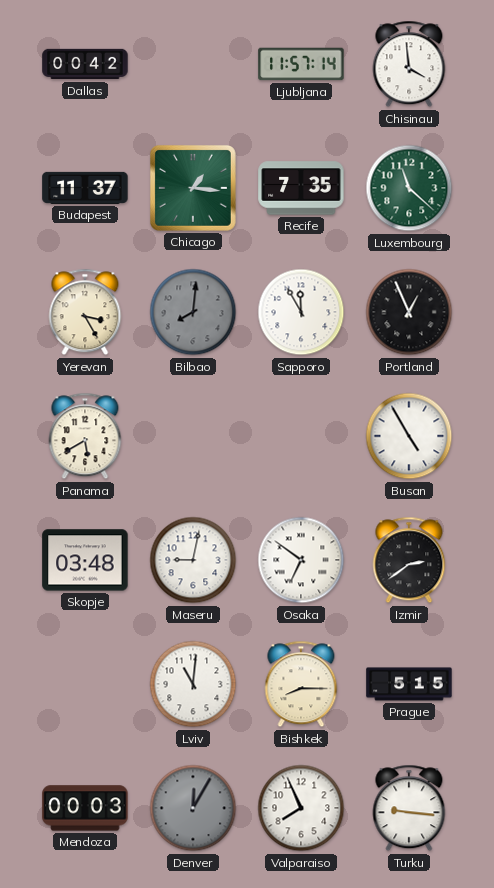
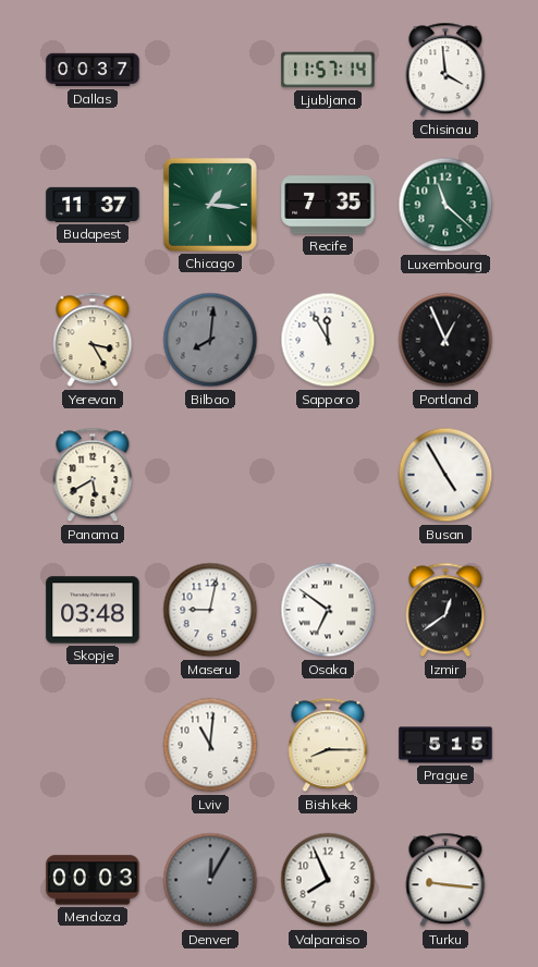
Dallas: 00:42 -> 00:37 (93, 70)
Izmir: 2:39 -> 12:39 (445, 610)
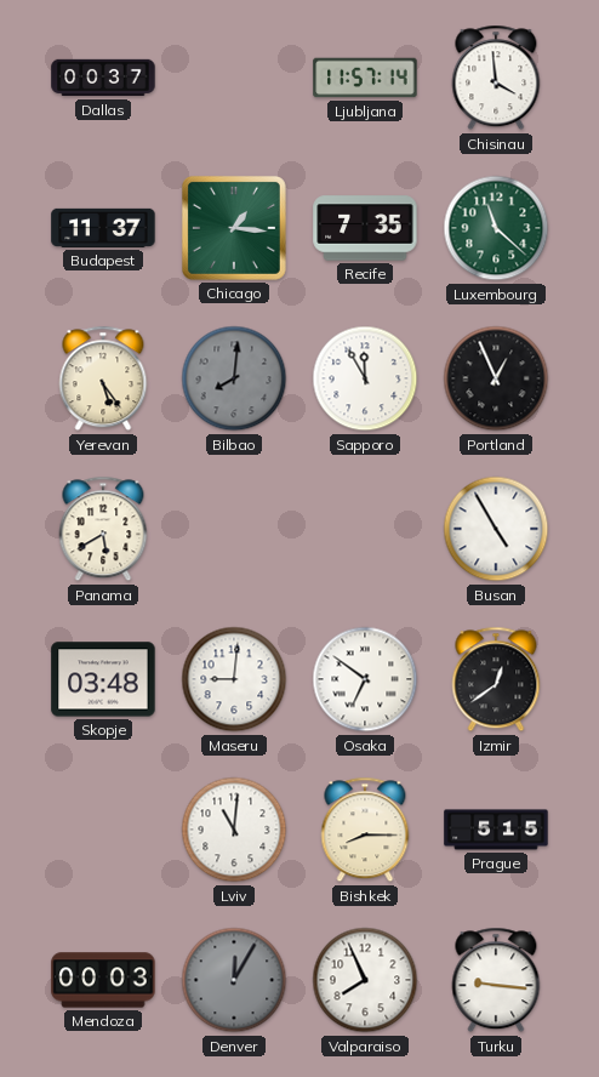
Yerevan: 3:25 -> 5:24 (103, 378)
Maseru: 9:02 -> 9:01 (234, 679)
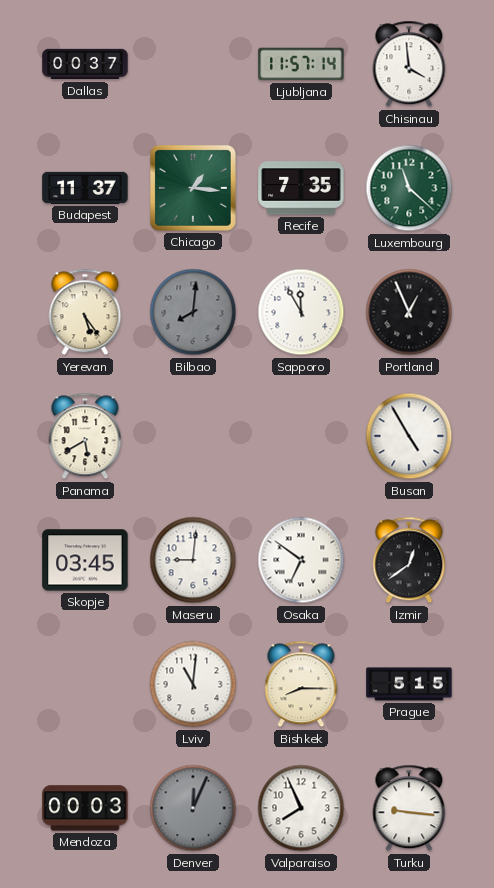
Skopje: 03:48 -> 03:45 (85, 560)
Denver: 12:05 -> 12:04 (193, 808)
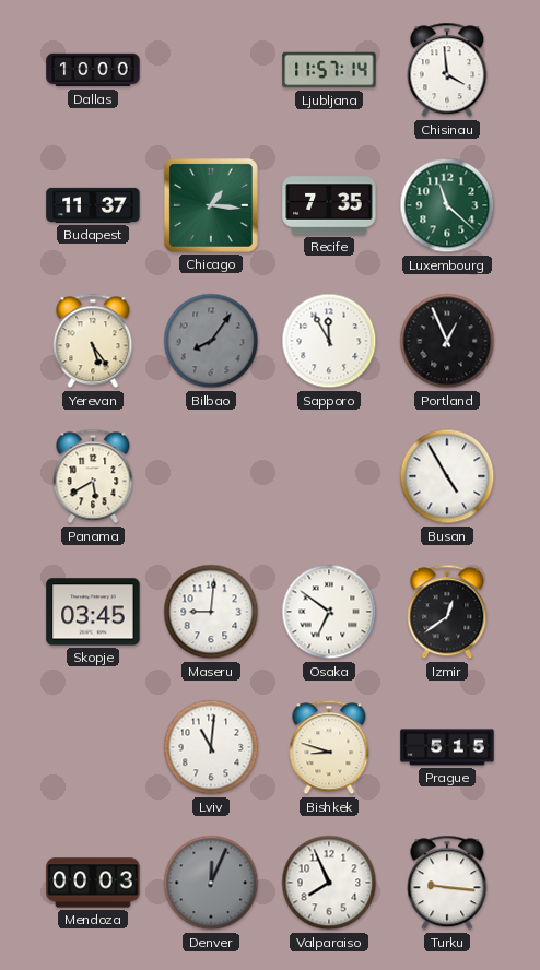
Dallas: 00:37 -> 10:00 (93, 70)
Bilbao: 8:01 -> 8:06 (211, 341)
Bishkek: 8:15 -> 8:48 (329, 747)
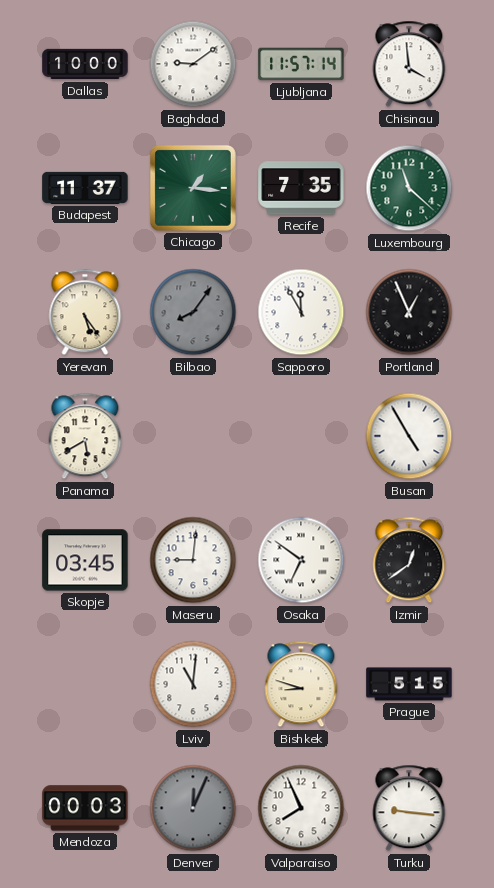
Baghdad: none -> 9:09 (193, 64)
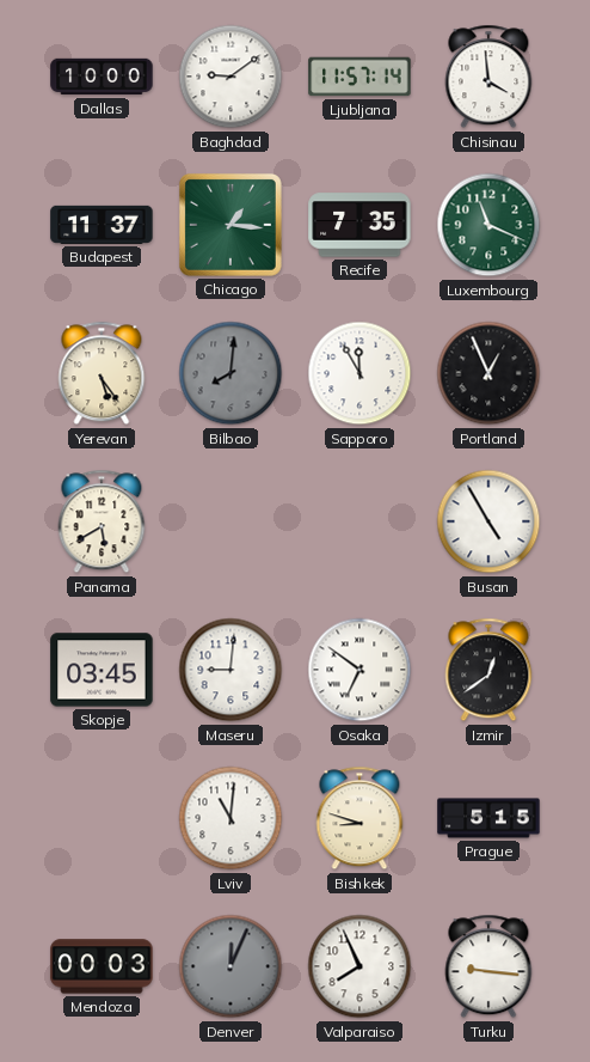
Luxembourg: 11:22 -> 11:19 (488, 225)
Bilbao: 8:06 -> 8:01 (231, 373)
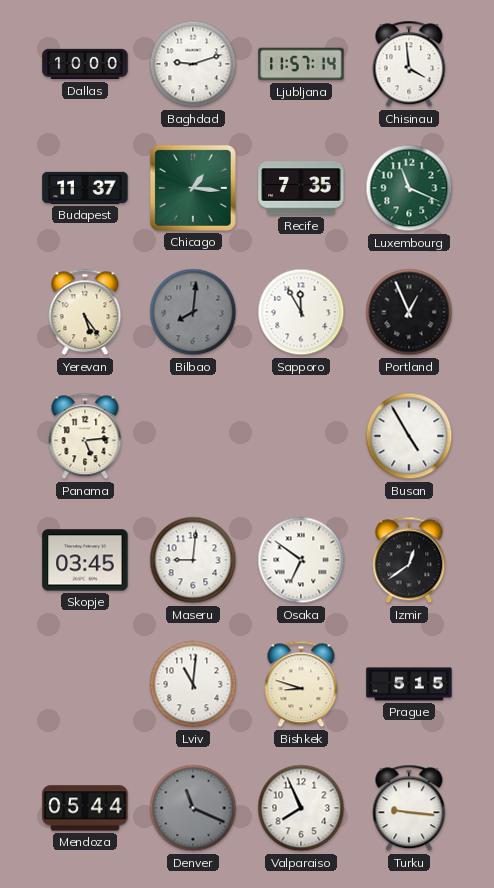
Baghdad: 9:09 -> 9:12 (193, 64)
Panama: 5:40 -> 5:14 (85, 436)
Mendoza: 00:03 -> 05:44 (85, 808)
Denver: 12:04 -> 11:19 (193, 808)
